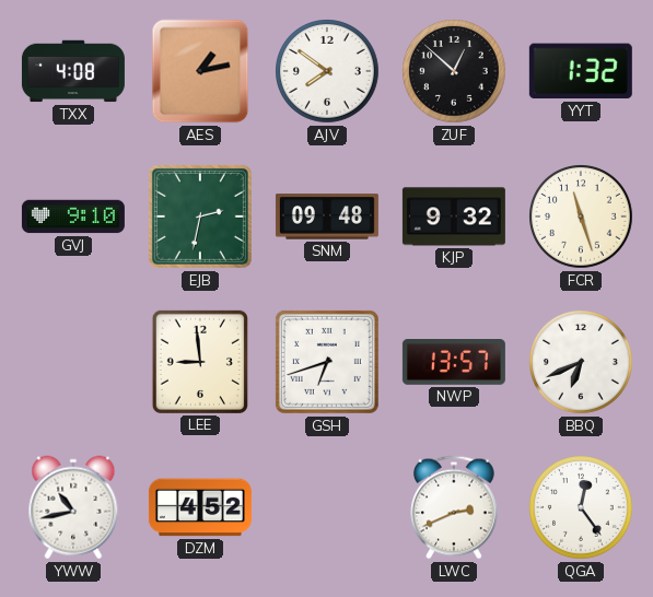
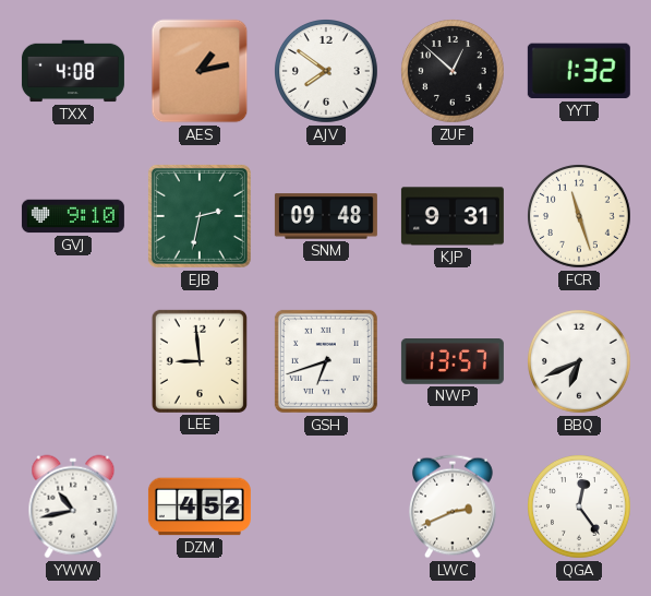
KJP: 9:32 -> 9:31 (453, 216)
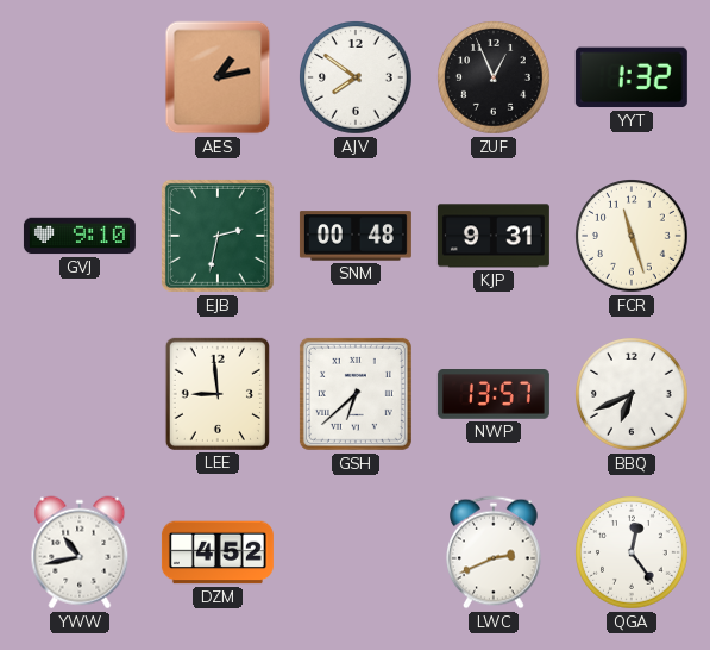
TXX: 4:08 -> none (73, 71)
ZUF: 12:52 -> 12:56 (495, 79)
SNM: 09:48 -> 00:48 (356, 236)
GSH: 6:42 -> 6:38 (356, 394)
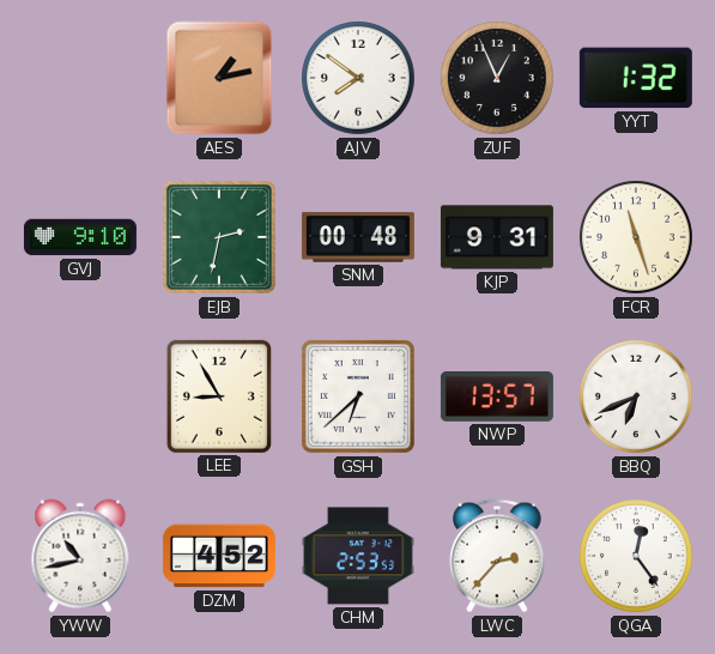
LEE: 8:59 -> 8:55 (219, 396)
CHM: none -> 2:53 (358, 556)
LWC: 2:41 -> 2:37 (498, 556)
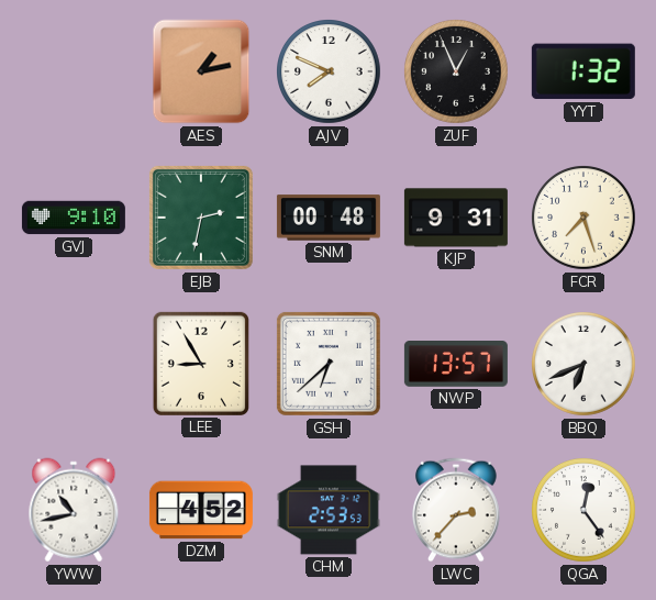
AJV: 7:51 -> 7:49 (330, 73)
FCR: 11:27 -> 7:27 (585, 219)
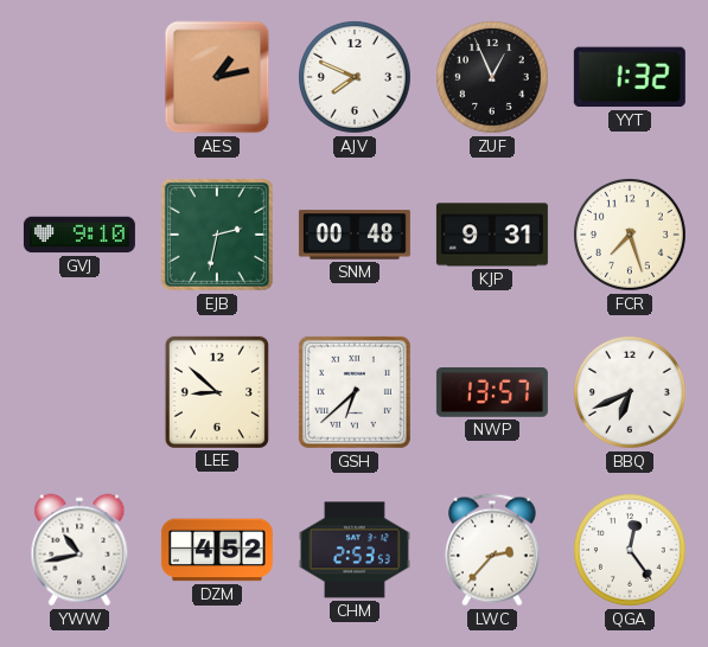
LEE: 8:55 -> 8:52 (217, 392)
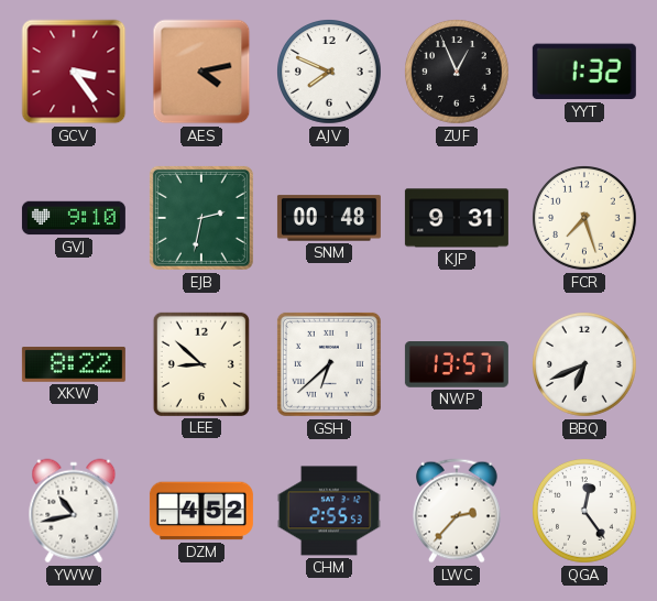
GCV: none -> 3:24 (74, 72)
AES: 1:13 -> 4:13 (201, 72)
XKW: none -> 8:22 (74, 365)
CHM: 2:53 -> 2:55 (329, 511)
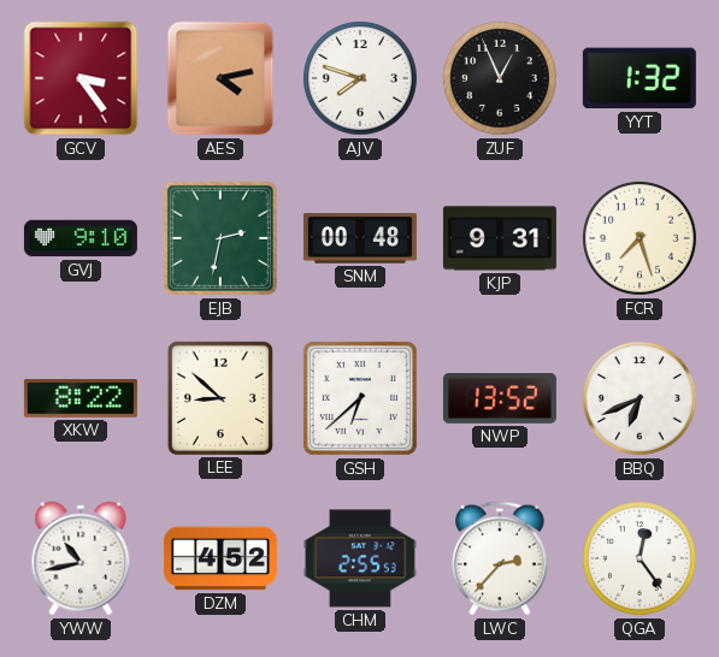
AJV: 7:49 -> 7:48 (361, 79)
NWP: 13:57 -> 13:52 (500, 399)
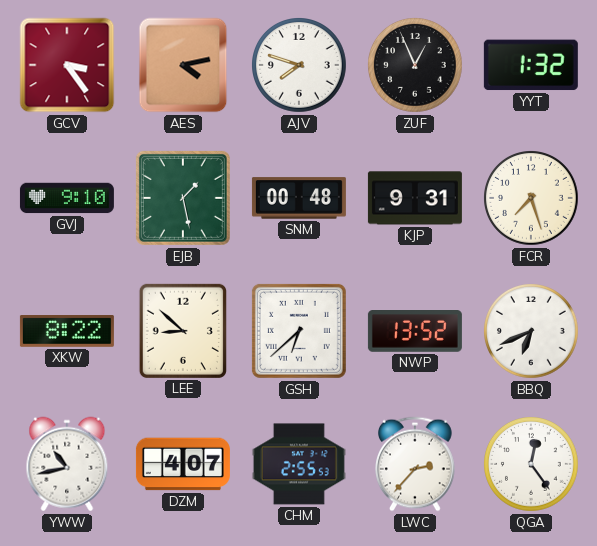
EJB: 2:32 -> 1:28 (183, 198)
DZM: 4:52 -> 4:07 (183, 464)
